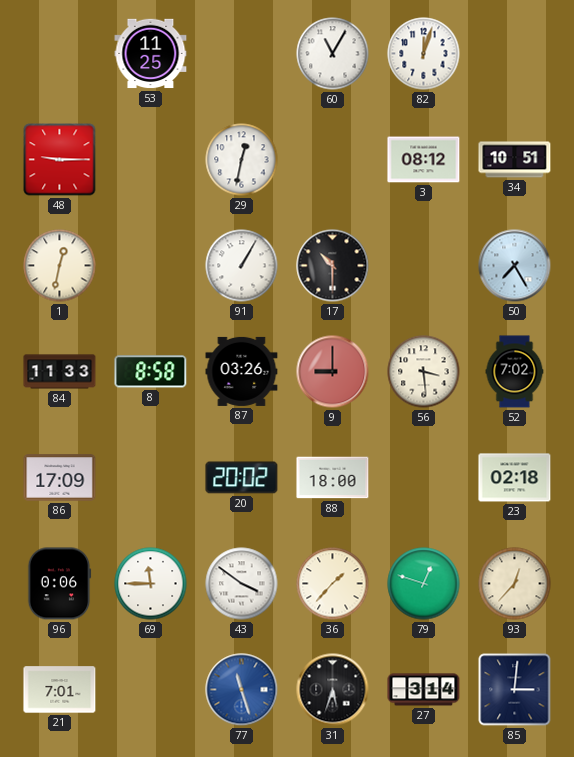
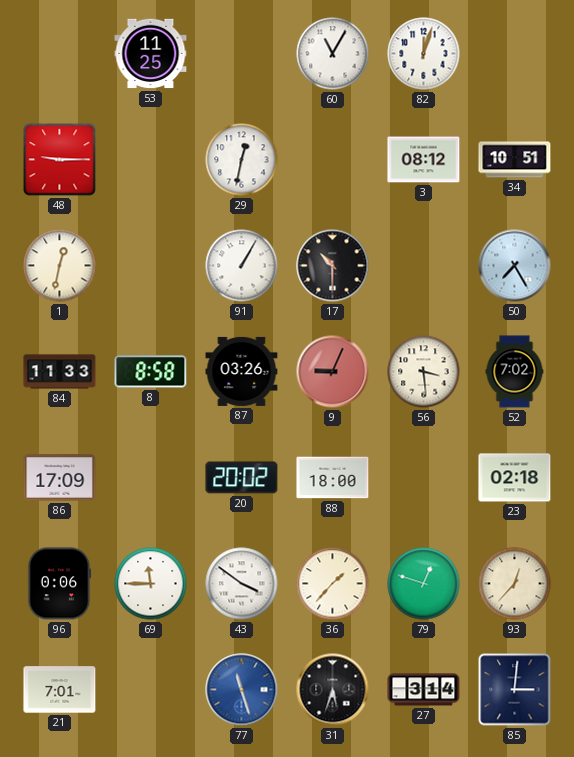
9: 9:00 -> 9:04 (333, 372)
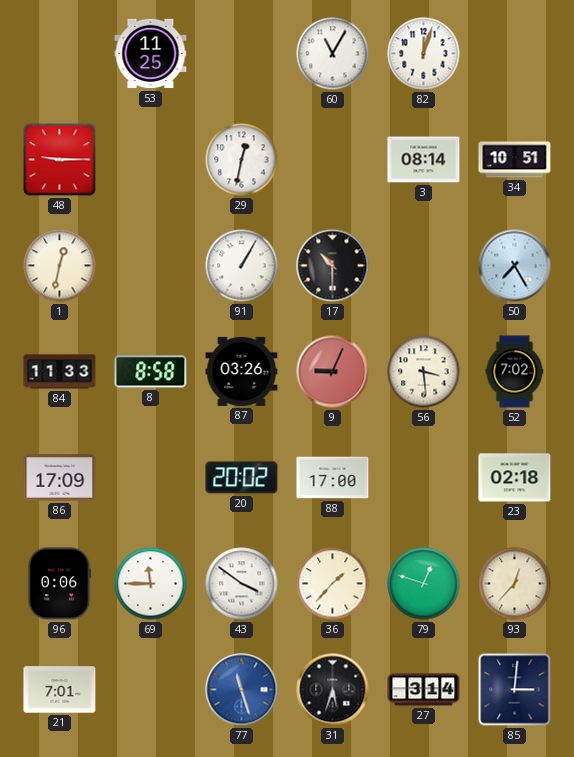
3: 08:12 -> 08:14 (424, 160)
88: 18:00 -> 17:00 (333, 478)
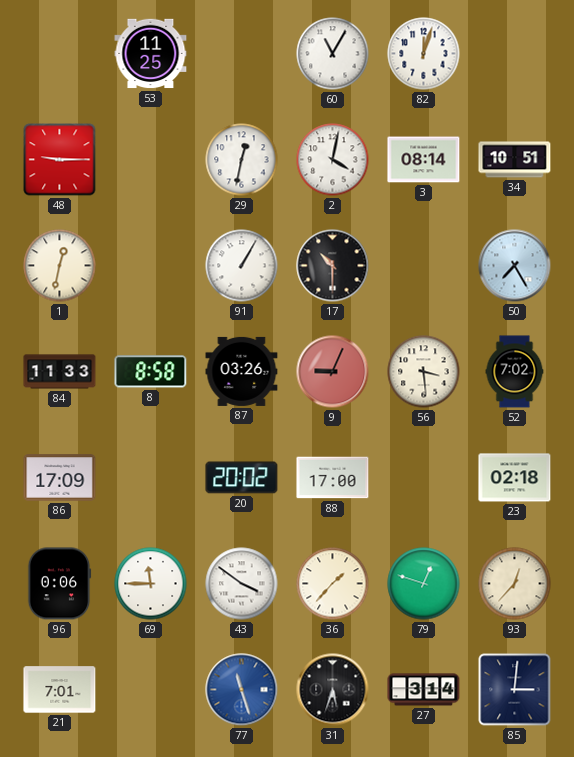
2: none -> 4:02 (333, 160)
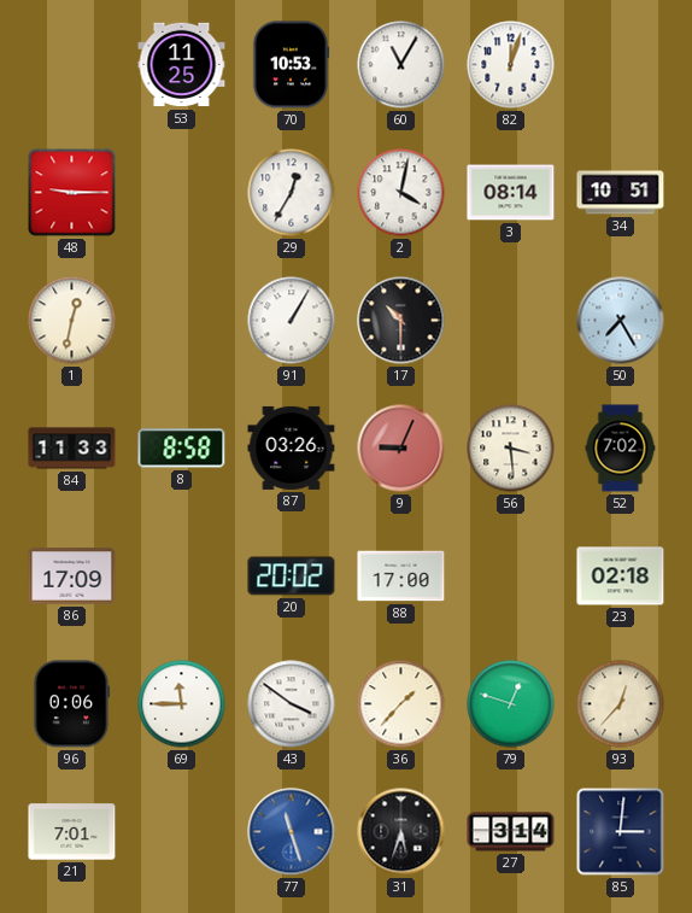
70: none -> 10:53 (291, 65)
29: 12:32 -> 12:35 (292, 193)
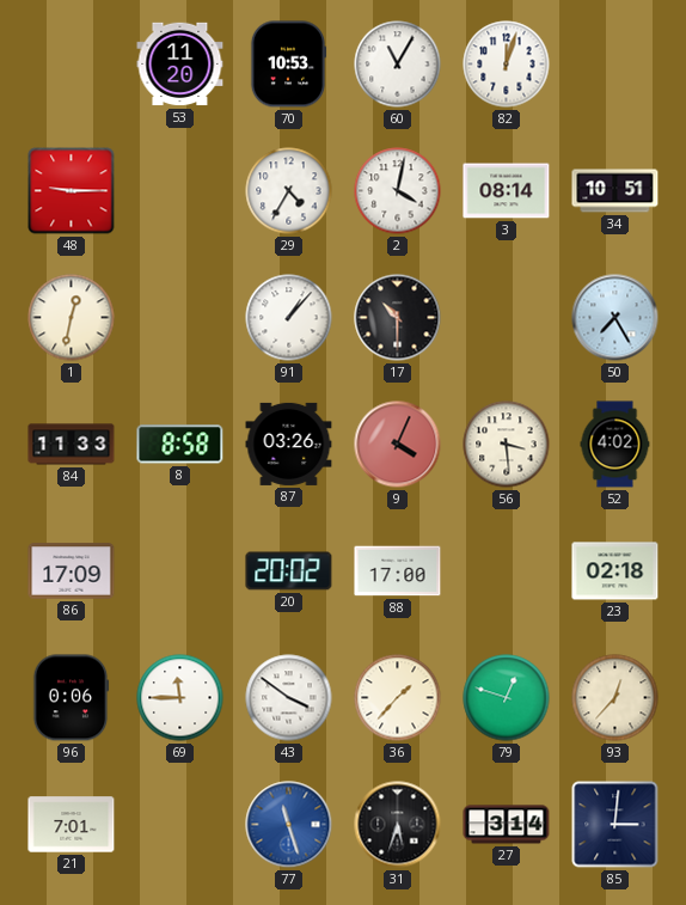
53: 11:25 -> 11:20 (180, 65)
29: 12:35 -> 4:35 (289, 191)
91: 1:05 -> 1:07 (289, 318)
9: 9:04 -> 4:04 (398, 445)
52: 7:02 -> 4:02 (615, 445)
